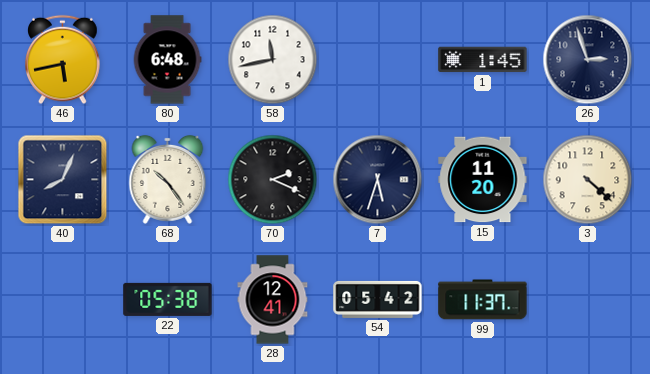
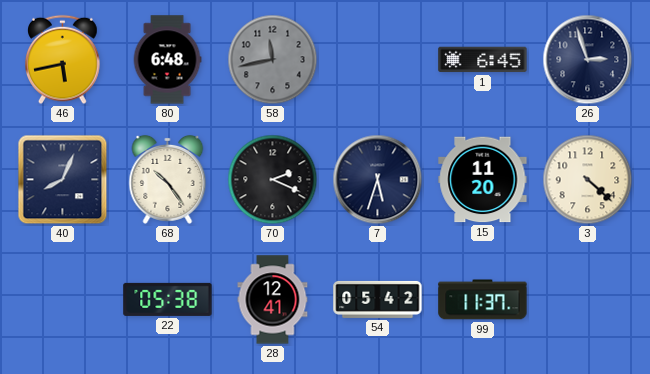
58 dial: white -> grey (273, 60)
1: 1:45 -> 6:45 (483, 60)
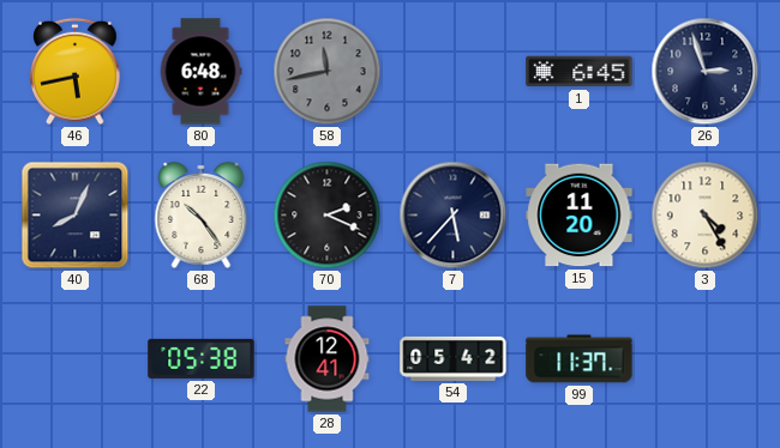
7: 5:33 -> 5:37 (454, 216)
3: 4:22 -> 4:25 (706, 216)
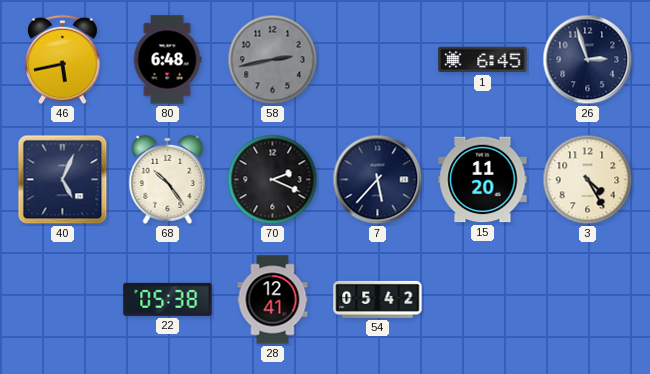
58: 11:43 -> 2:43 (273, 60)
40: 8:04 -> 5:04 (63, 180)
99: 11:37 -> none (580, 359)
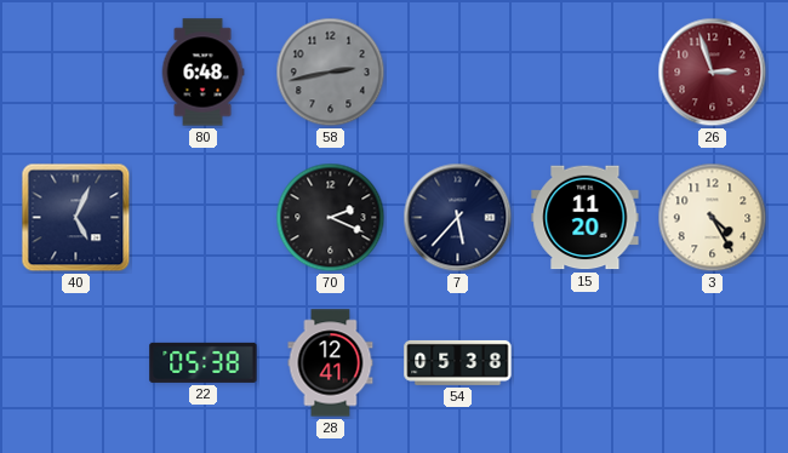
46: 5:43 -> none (63, 60)
1: 6:45 -> none (483, 60)
26 dial: navy -> burgundy (713, 73)
68: 10:24 -> none (168, 179)
54: 05:42 -> 05:38 (458, 362)
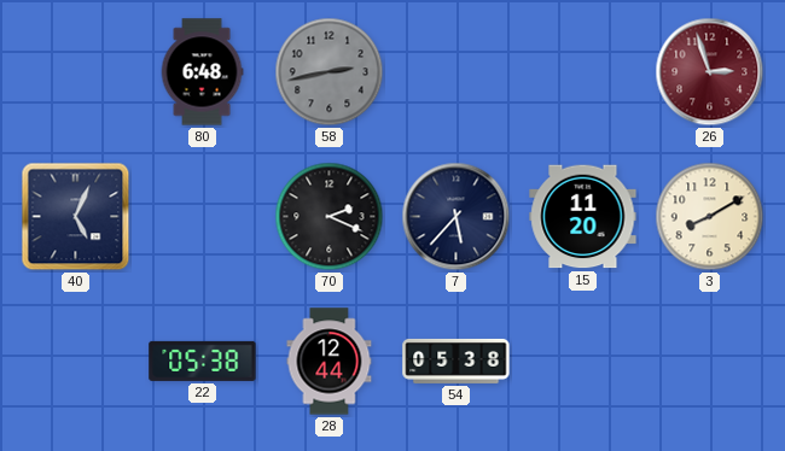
3: 4:25 -> 8:10 (710, 217)
28: 12:41 -> 12:44 (330, 362)
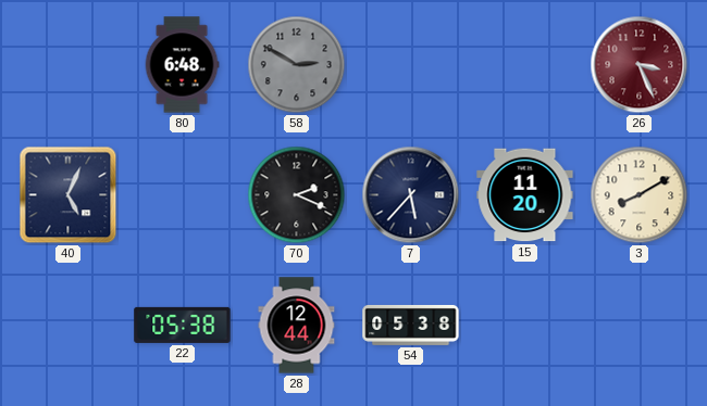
58: 2:43 -> 2:50 (297, 65)
26: 2:57 -> 3:26 (640, 65)
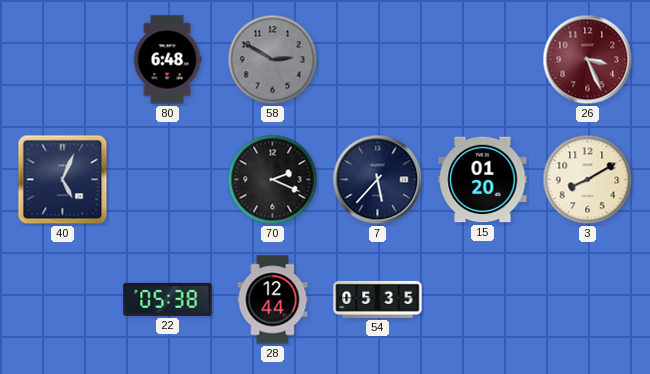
15: 11:20 -> 01:20 (483, 180)
54: 05:38 -> 05:35 (378, 299)
